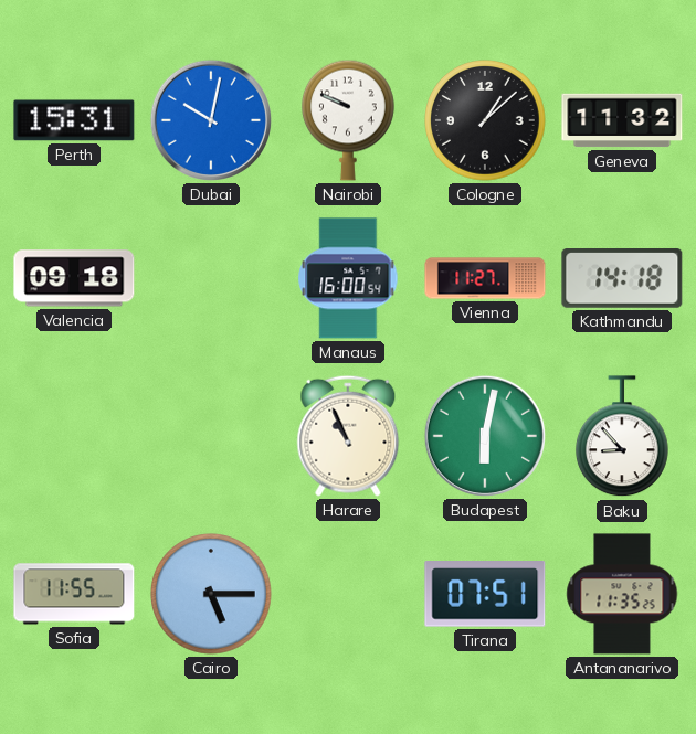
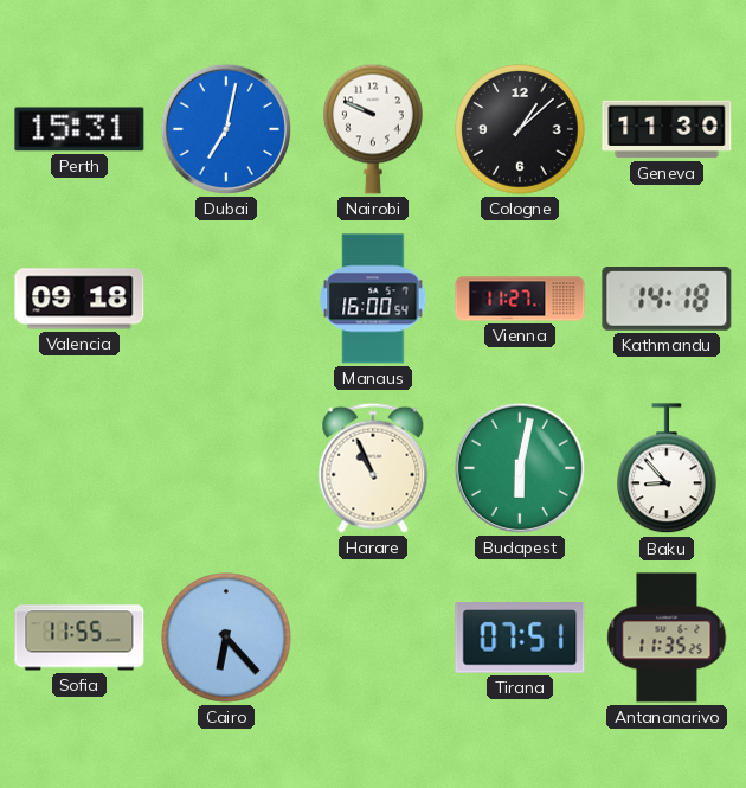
Dubai: 10:02 -> 7:02 (226, 129)
Geneva: 11:32 -> 11:30 (667, 129)
Cairo: 5:15 -> 6:23 (226, 638)
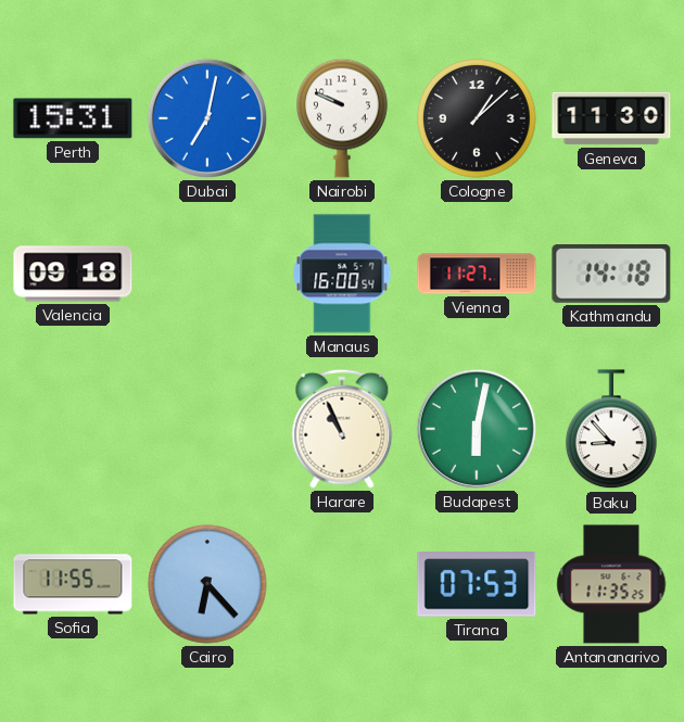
Tirana: 07:51 -> 07:53 (477, 585)
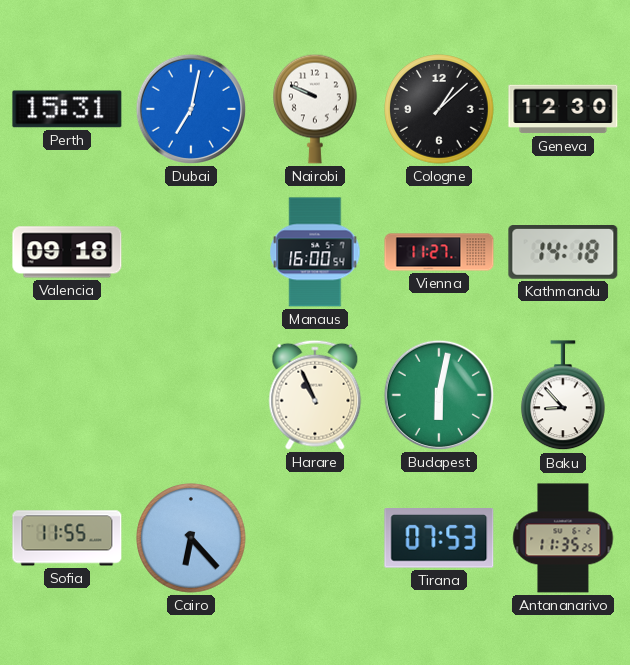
Geneva: 11:30 -> 12:30 (563, 109)
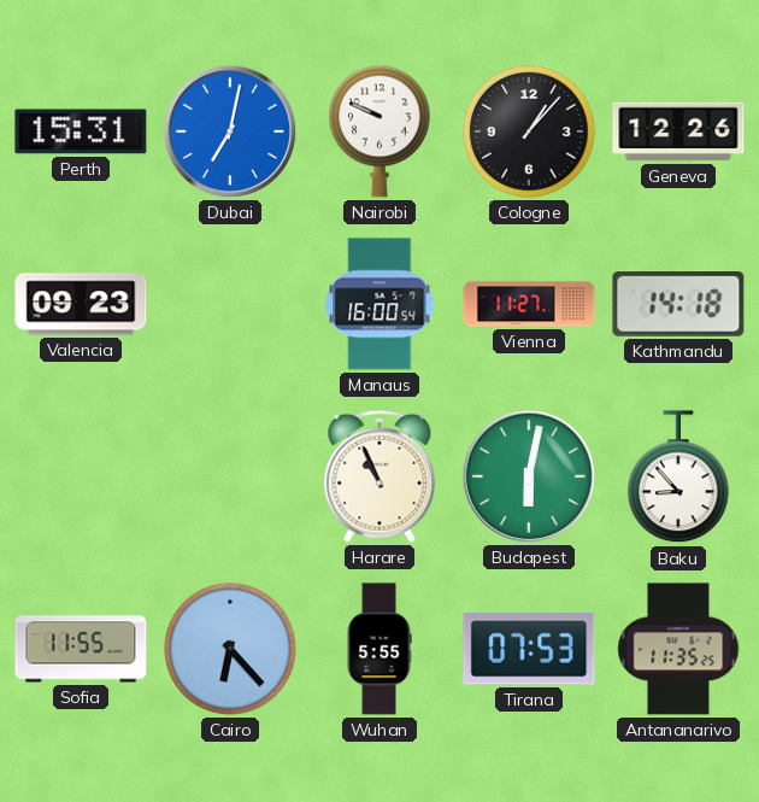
Cologne: 1:08 -> 1:07 (529, 131)
Geneva: 12:30 -> 12:26 (678, 131)
Valencia: 09:18 -> 09:23 (81, 304)
Wuhan: none -> 5:55 (379, 649)
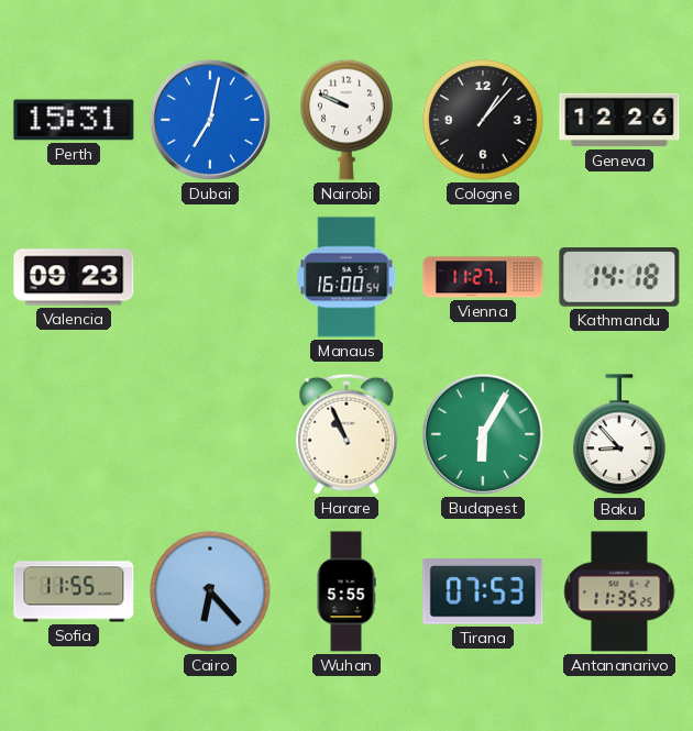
Budapest: 6:02 -> 6:05 (483, 434)
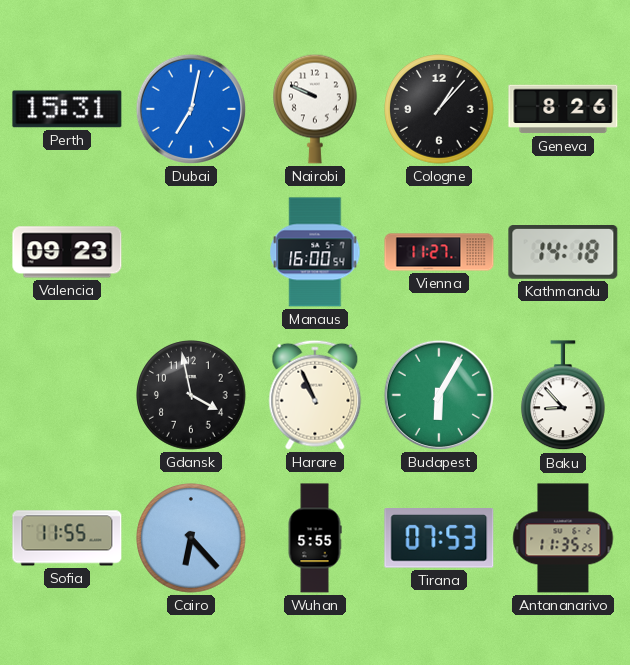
Geneva: 12:26 -> 8:26 (563, 109)
Gdansk: none -> 3:58 (191, 395)
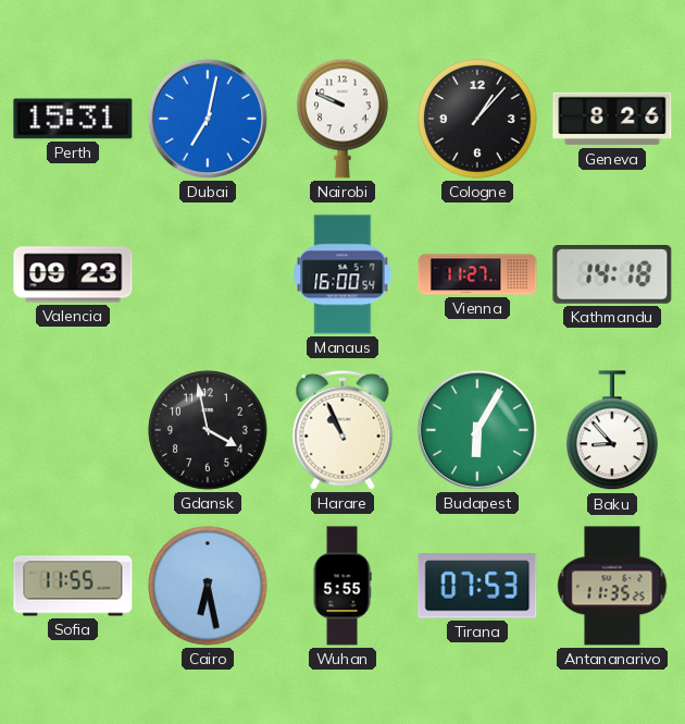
Cairo: 6:23 -> 6:28 (208, 586)
